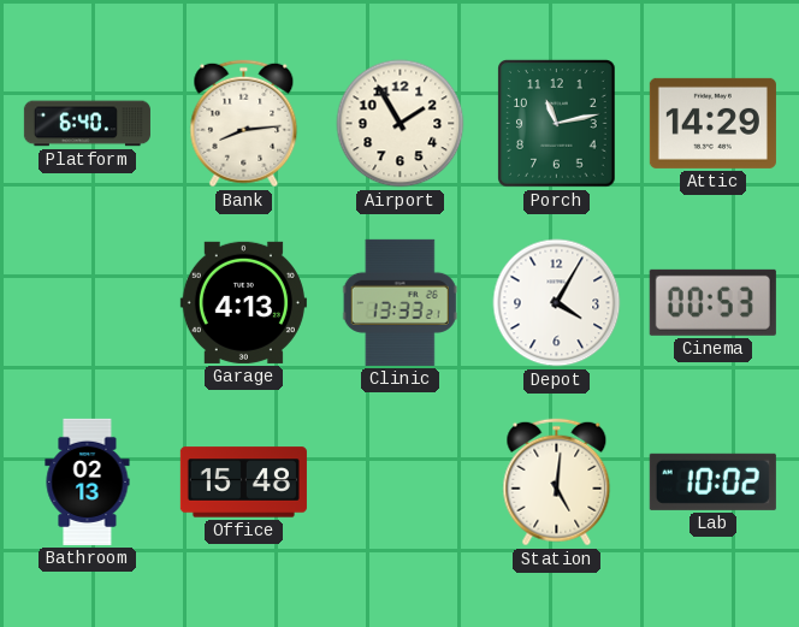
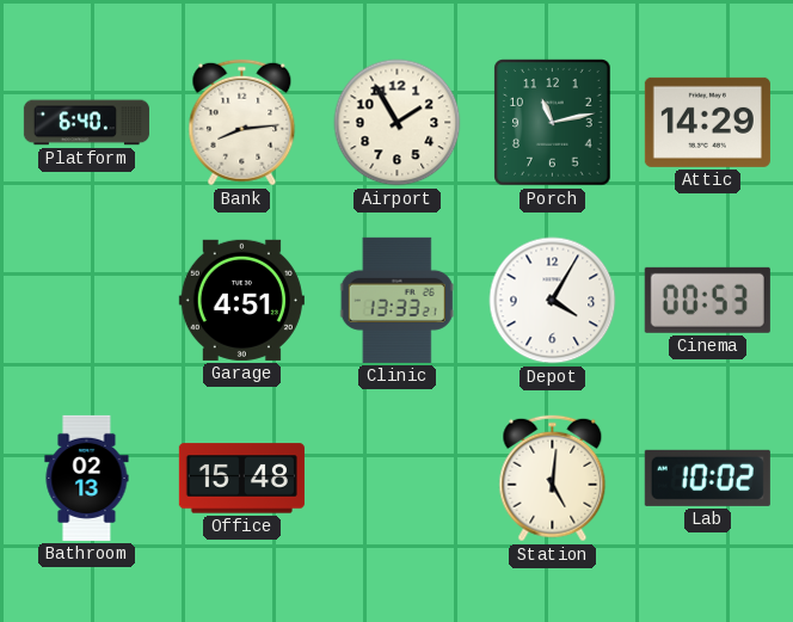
Garage: 4:13 -> 4:51 (241, 300)
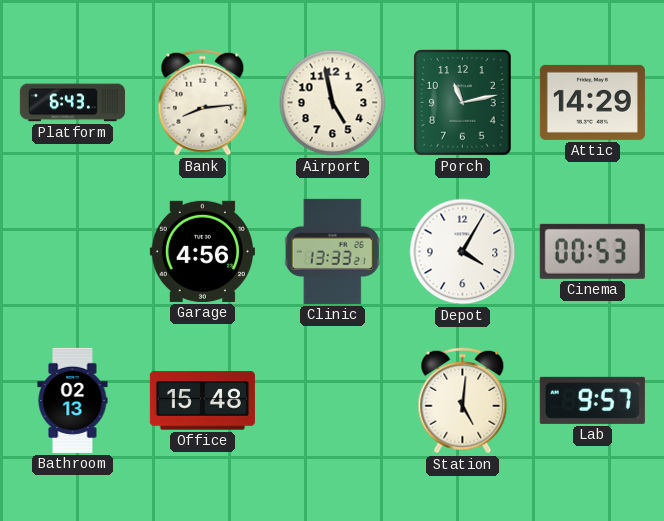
Platform: 6:40 -> 6:43 (72, 103)
Airport: 1:55 -> 4:58 (333, 103)
Garage: 4:51 -> 4:56 (202, 251)
Lab: 10:02 -> 9:57 (592, 400)
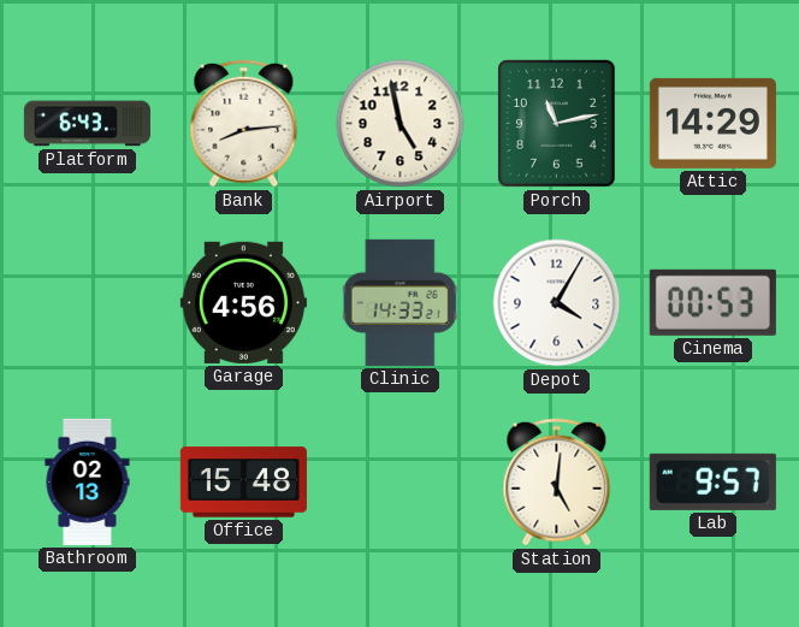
Clinic: 13:33 -> 14:33 (399, 302)
